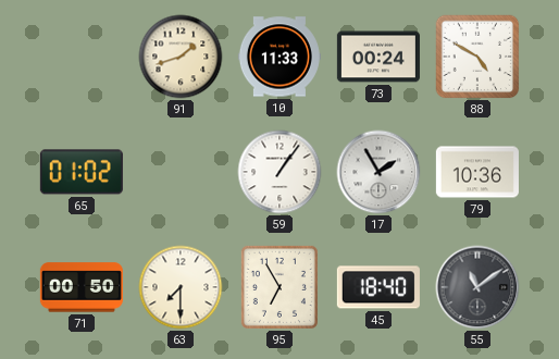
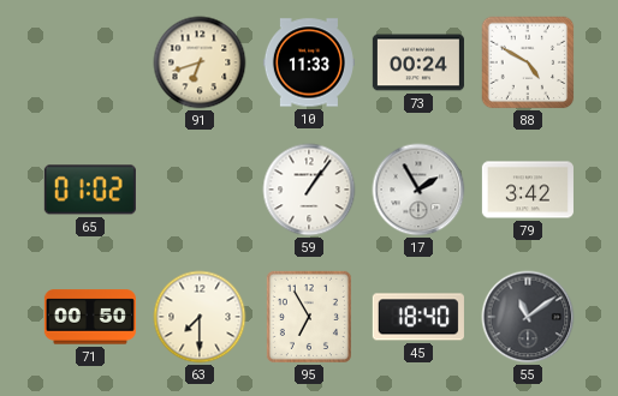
91: 1:42 -> 6:42 (200, 62)
79: 10:36 -> 3:42 (528, 190)
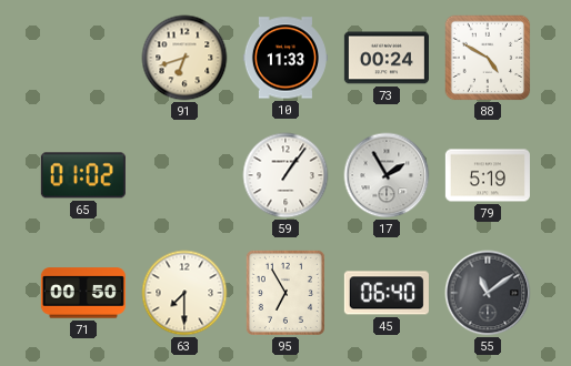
79: 3:42 -> 5:19 (488, 175)
45: 18:40 -> 06:40 (387, 293)
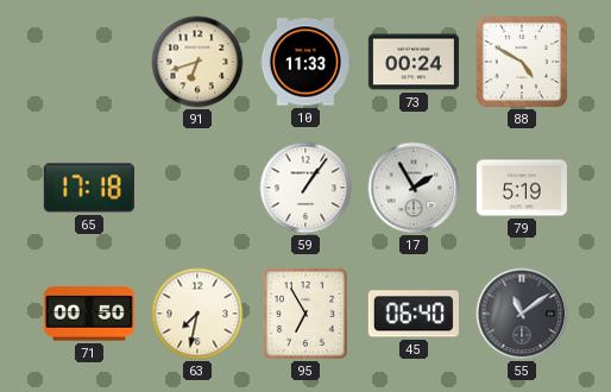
65: 01:02 -> 17:18 (89, 188)
63: 7:30 -> 7:32 (197, 314)
